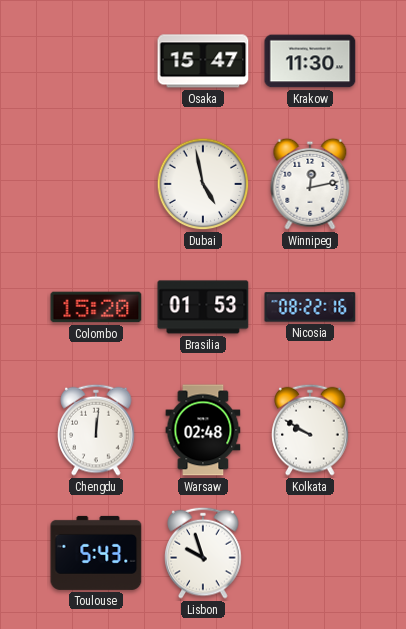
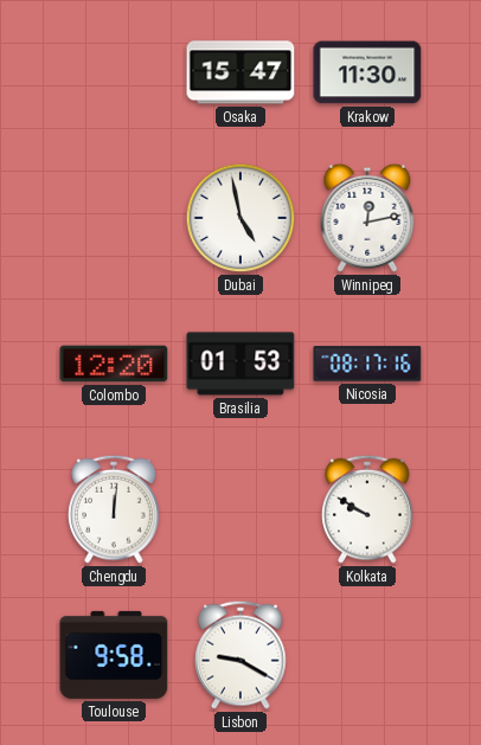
Colombo: 15:20 -> 12:20 (114, 364)
Nicosia: 08:22 -> 08:17 (367, 364)
Warsaw: 02:48 -> none (203, 430)
Toulouse: 5:43 -> 9:58 (114, 655)
Lisbon: 9:57 -> 9:20 (240, 655)
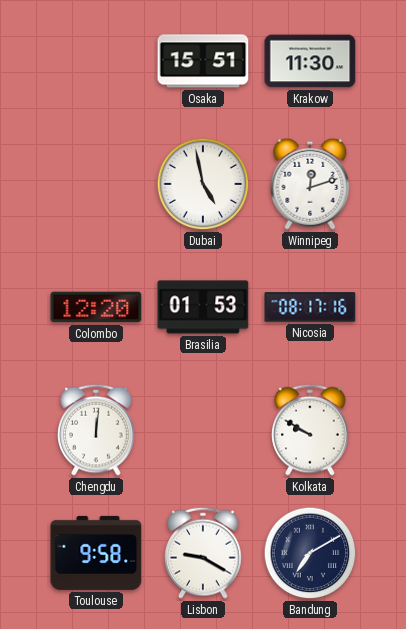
Osaka: 15:47 -> 15:51 (203, 61)
Winnipeg: 12:13 -> 12:12 (310, 184)
Bandung: none -> 7:10 (310, 553)
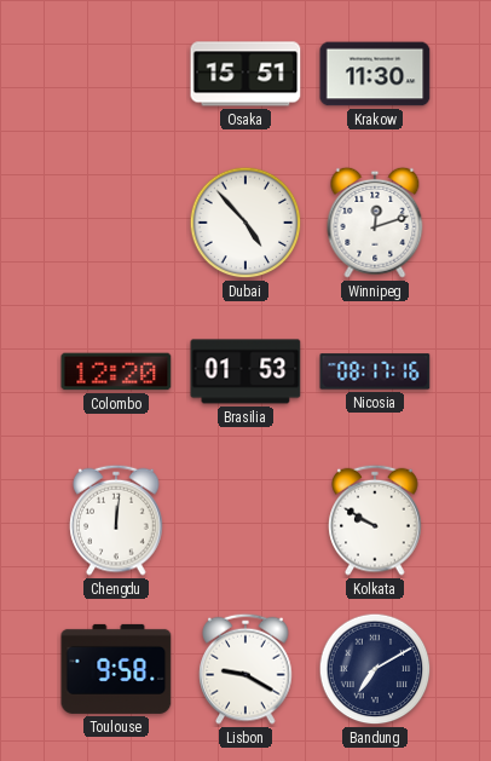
Dubai: 4:58 -> 4:53 (245, 223)
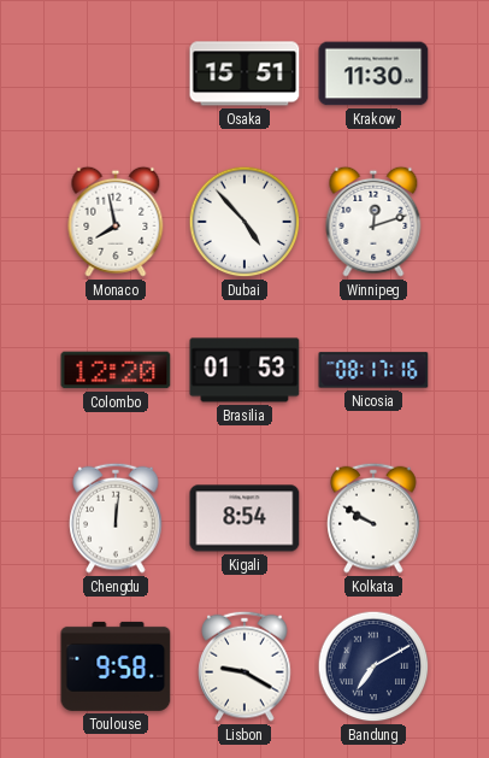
Monaco: none -> 7:58 (116, 222)
Kigali: none -> 8:54 (244, 518)
